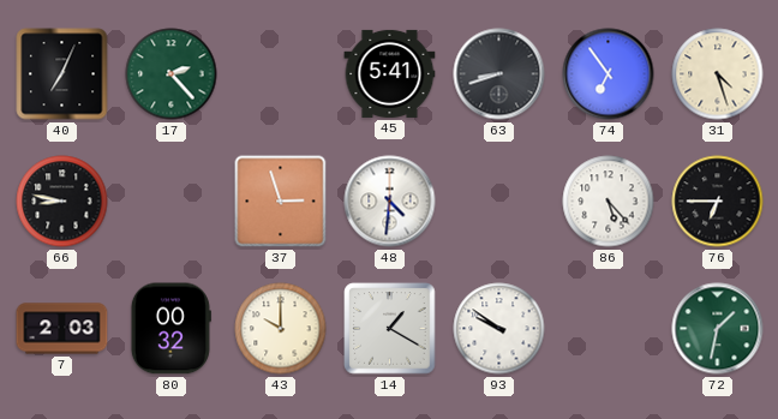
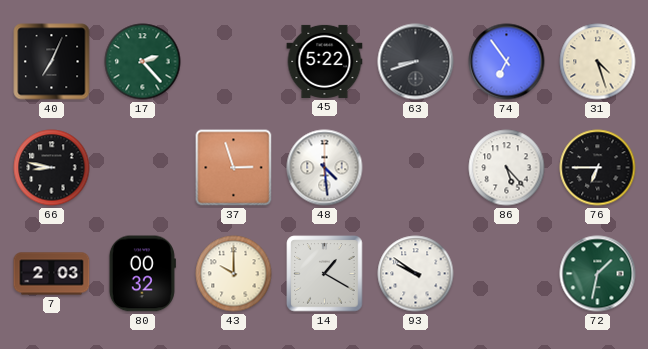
45: 5:41 -> 5:22 (325, 61)
48: 4:31 -> 4:29 (325, 168)
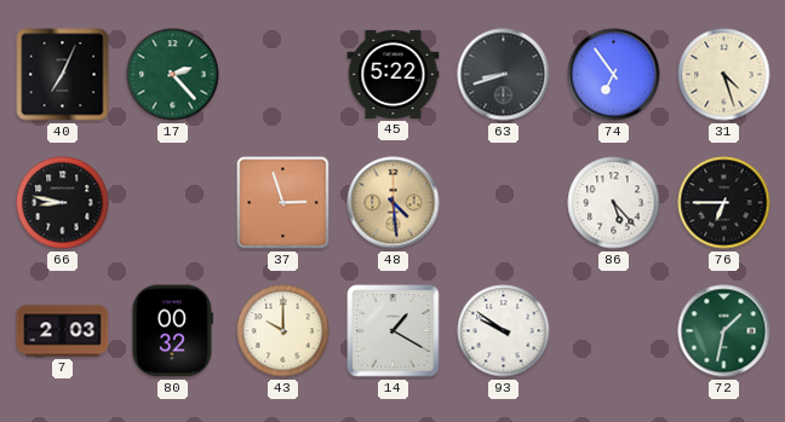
48 dial: white -> champagne (394, 203)
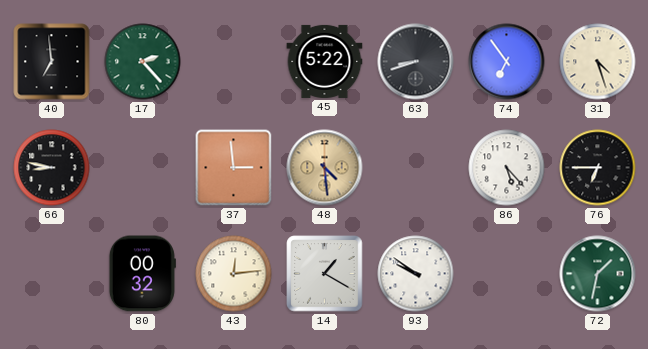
40: 7:04 -> 6:59 (52, 62)
37: 2:57 -> 2:59 (234, 168)
7: 2:03 -> none (63, 331)
43: 10:00 -> 12:14 (234, 274)
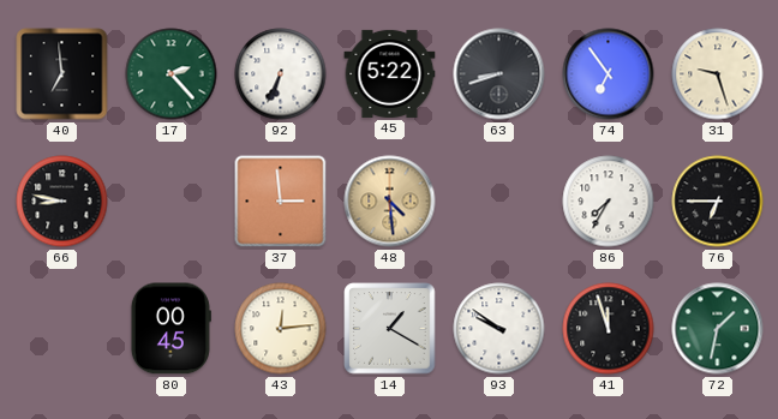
92: none -> 6:34 (281, 74)
31: 4:27 -> 9:27 (718, 74)
86: 5:23 -> 7:35 (609, 202)
80: 00:32 -> 00:45 (170, 329)
41: none -> 11:57 (609, 329)
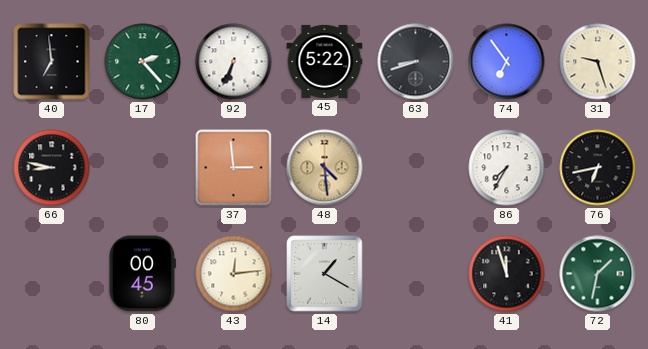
76: 6:45 -> 6:43 (598, 168)
93: 9:51 -> none (499, 329)
